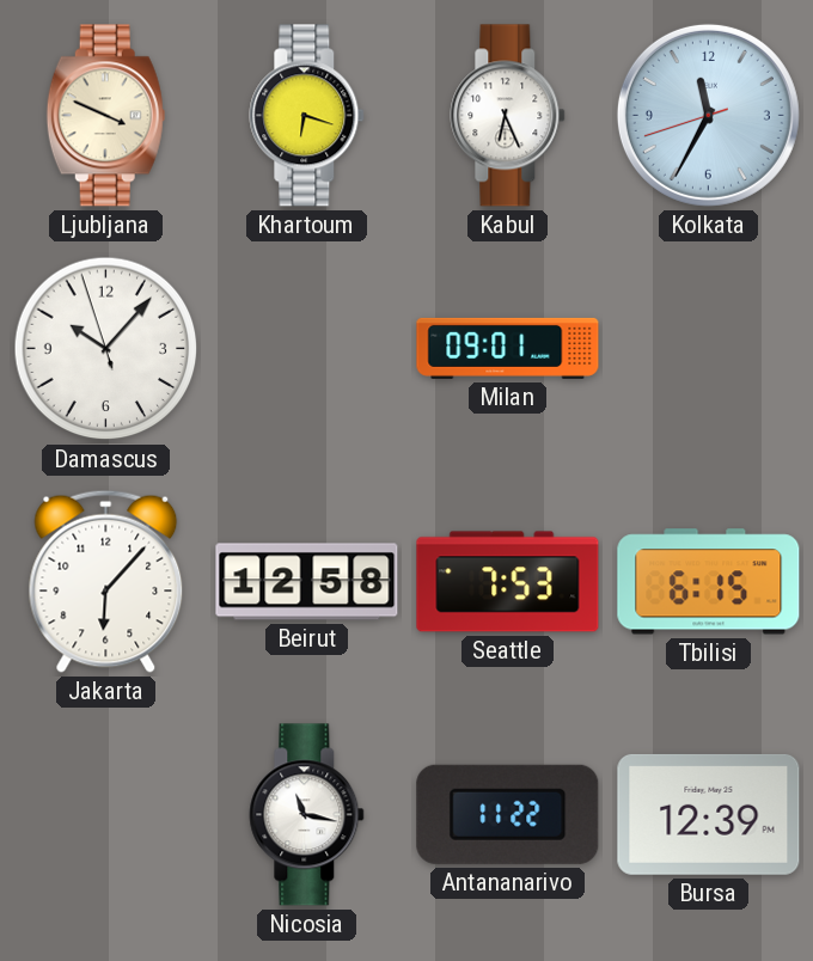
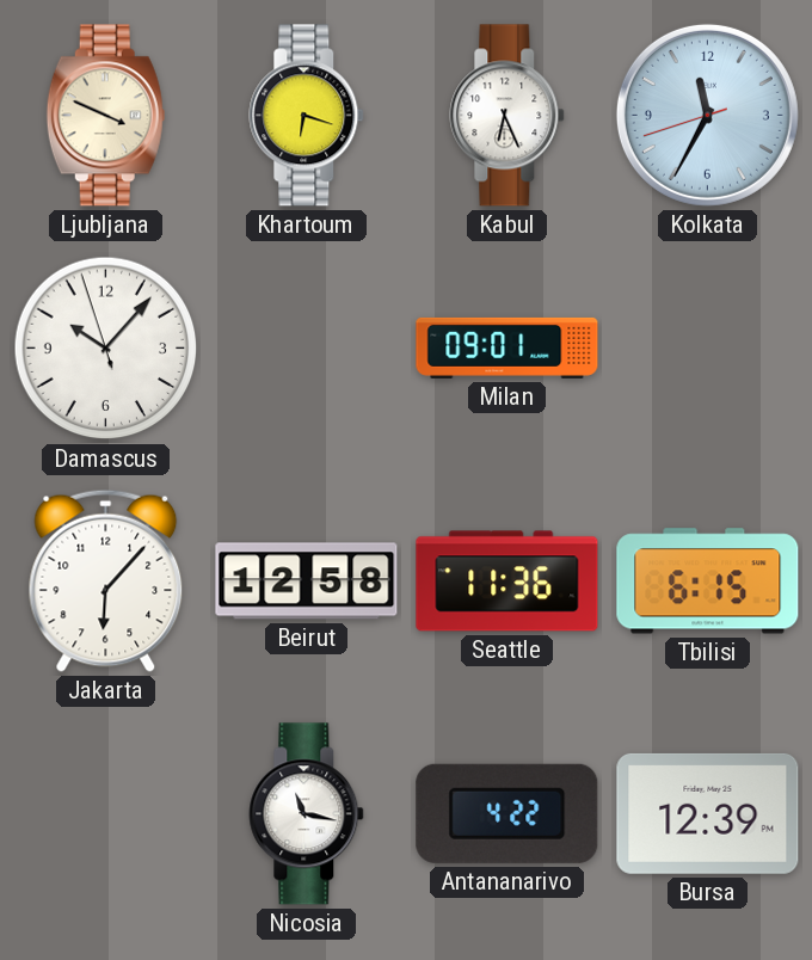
Seattle: 7:53 -> 11:36 (507, 581)
Antananarivo: 11:22 -> 4:22 (507, 813)
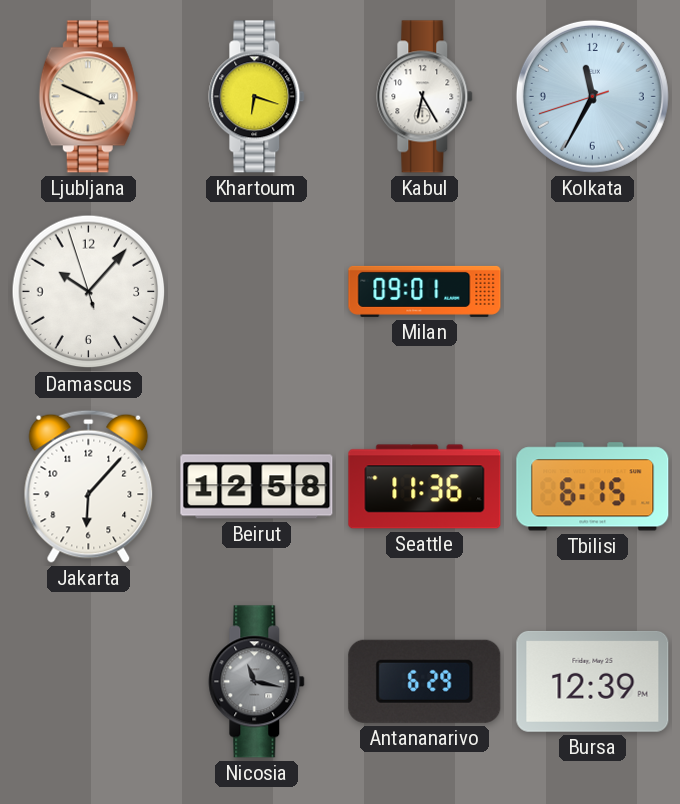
Kabul: 6:26 -> 6:25 (425, 97)
Nicosia dial: white -> grey (257, 682)
Antananarivo: 4:22 -> 6:29 (425, 681)
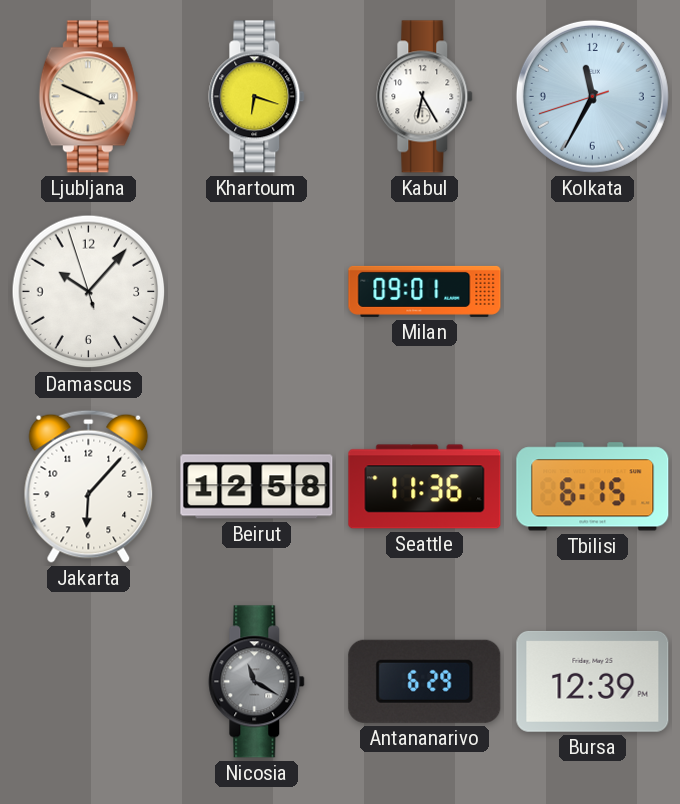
Nicosia: 11:17 -> 11:20 (257, 682)
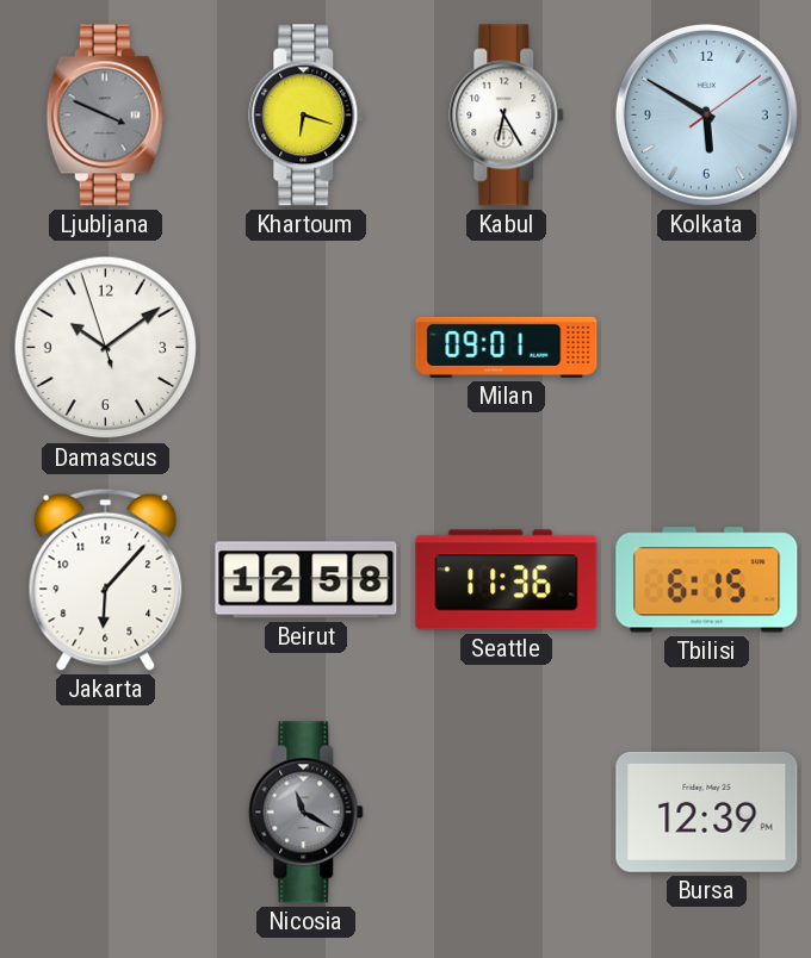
Ljubljana dial: cream -> grey (105, 116)
Kolkata: 11:34 -> 5:50 (706, 114)
Damascus: 10:06 -> 10:08 (106, 348)
Antananarivo: 6:29 -> none (425, 681)
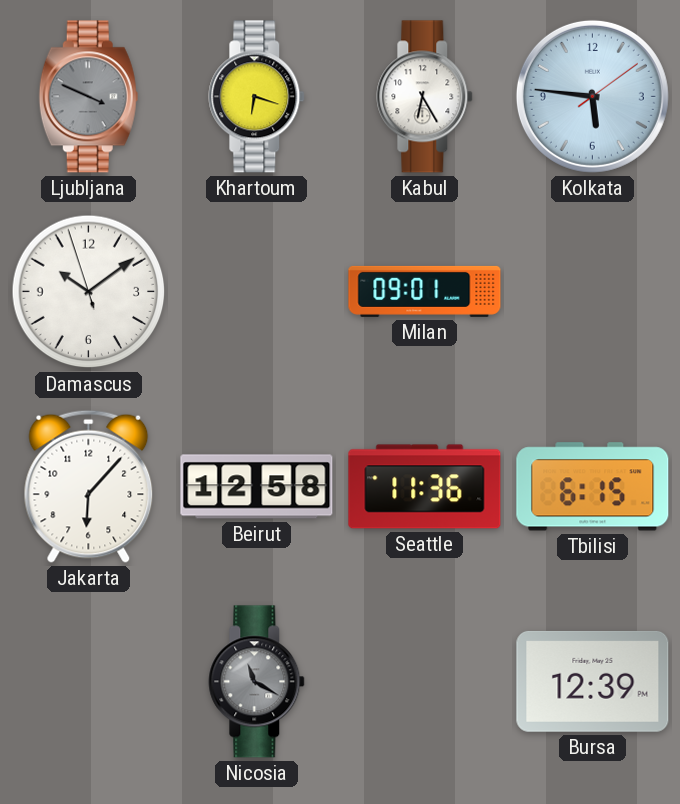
Kolkata: 5:50 -> 5:46 (592, 96)
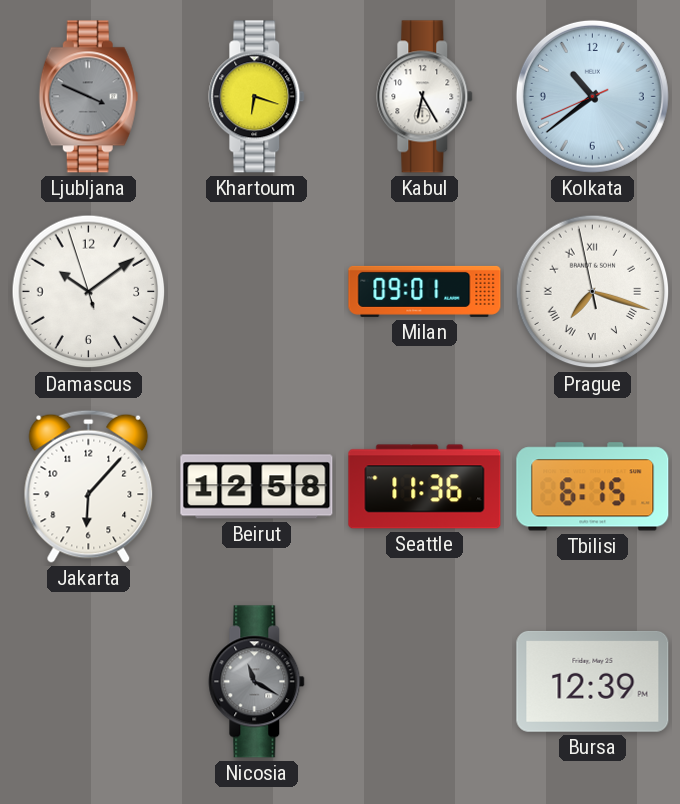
Kolkata: 5:46 -> 10:38 (592, 96)
Prague: none -> 7:17 (593, 292)
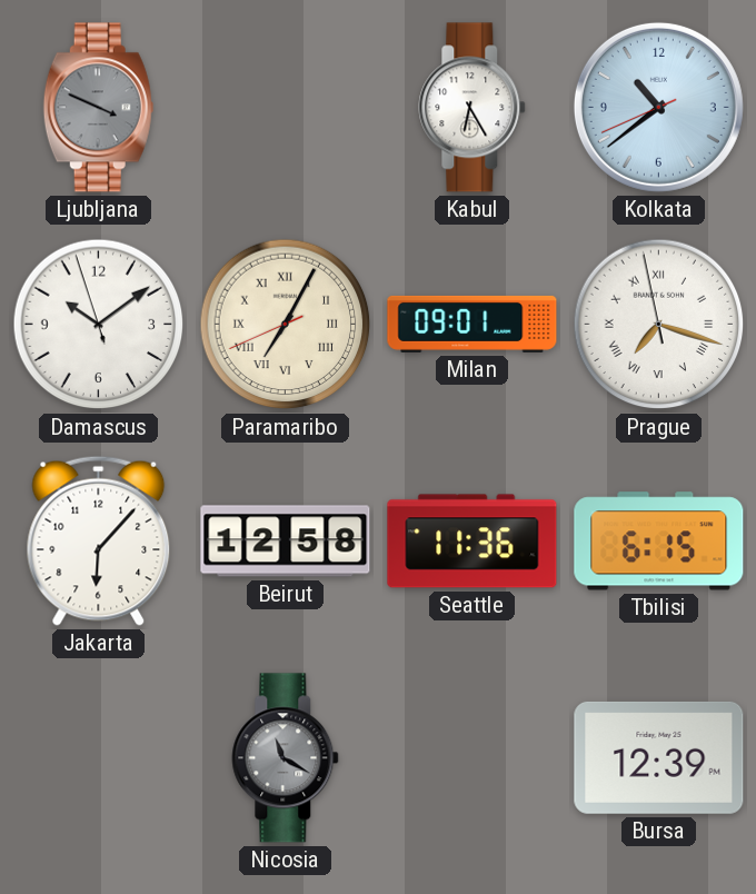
Khartoum: 6:18 -> none (257, 97)
Paramaribo: none -> 7:04 (286, 325)
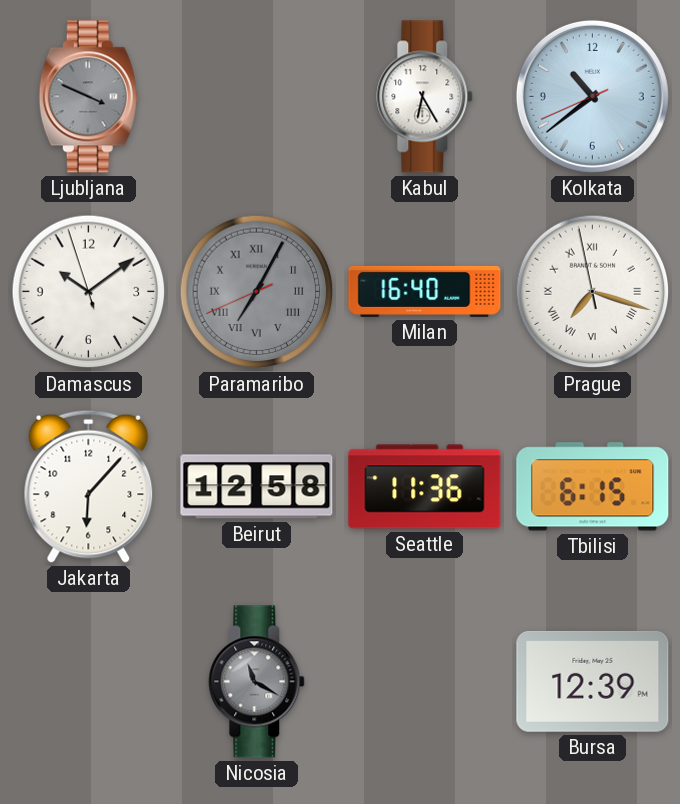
Paramaribo dial: cream -> grey (257, 292)
Milan: 09:01 -> 16:40 (425, 291)
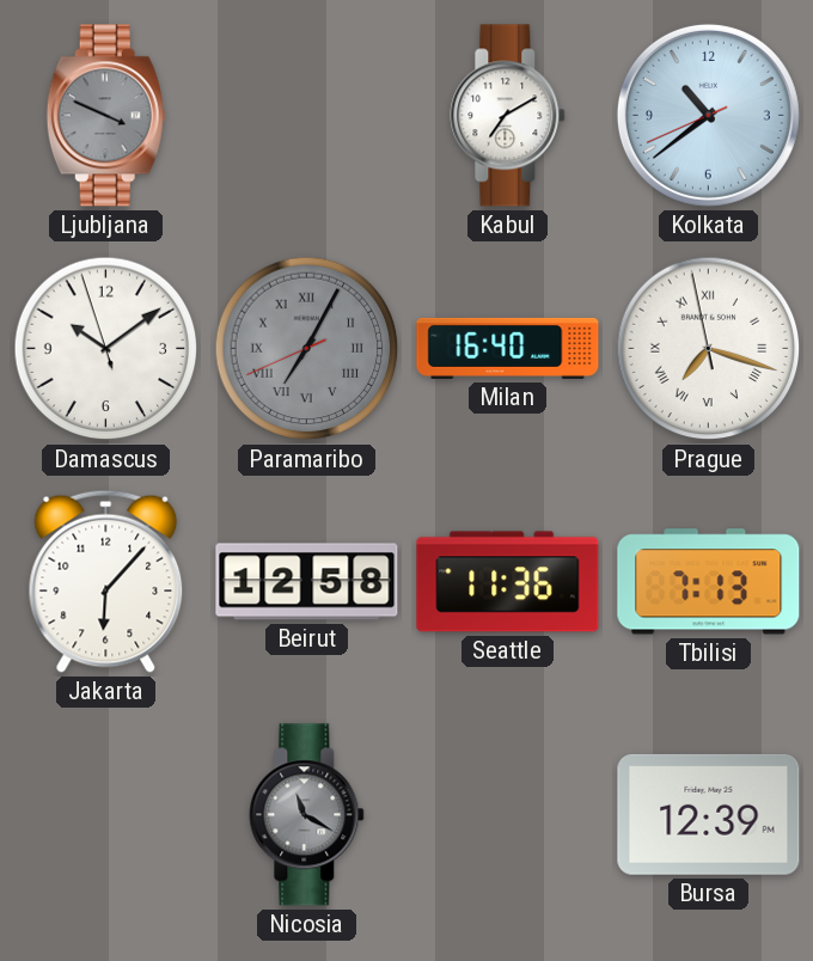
Kabul: 6:25 -> 7:10 (508, 116)
Tbilisi: 6:15 -> 7:13 (709, 582)
